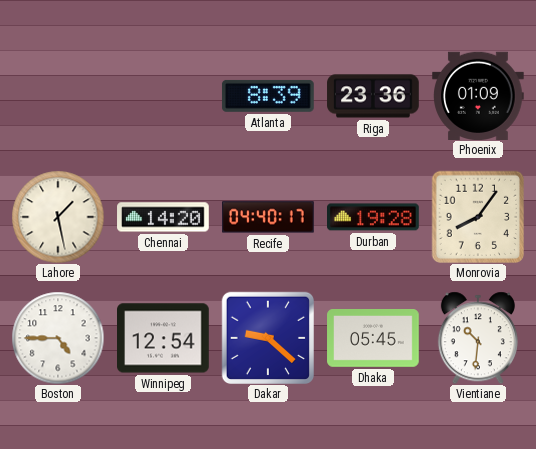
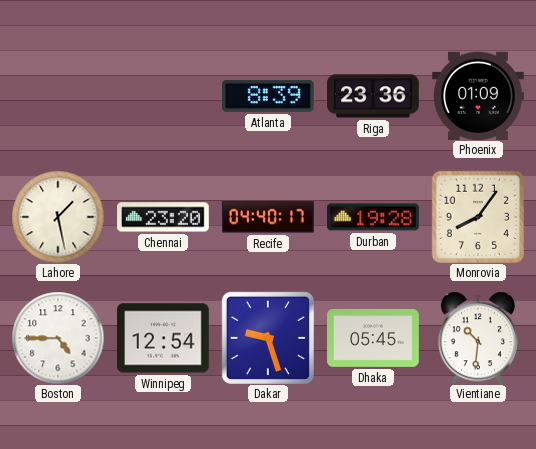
Chennai: 14:20 -> 23:20 (163, 217)
Dakar: 9:22 -> 9:27 (267, 337)
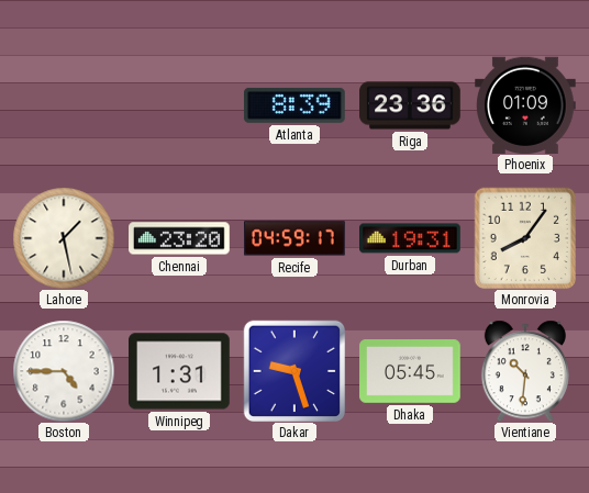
Recife: 04:40 -> 04:59 (294, 238)
Durban: 19:28 -> 19:31 (411, 238)
Winnipeg: 12:54 -> 1:31 (180, 371)
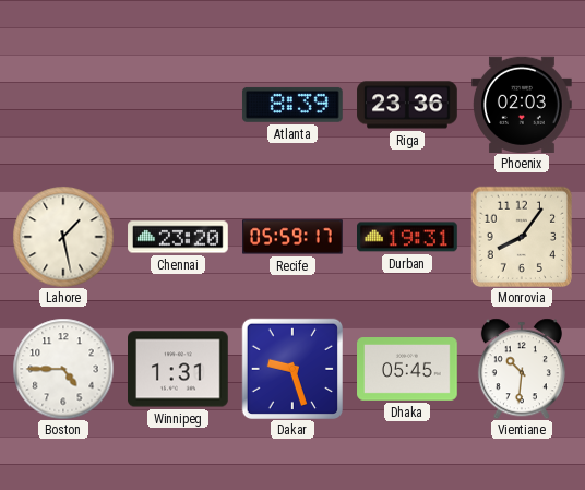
Phoenix: 01:09 -> 02:03 (523, 104)
Recife: 04:59 -> 05:59 (292, 237)
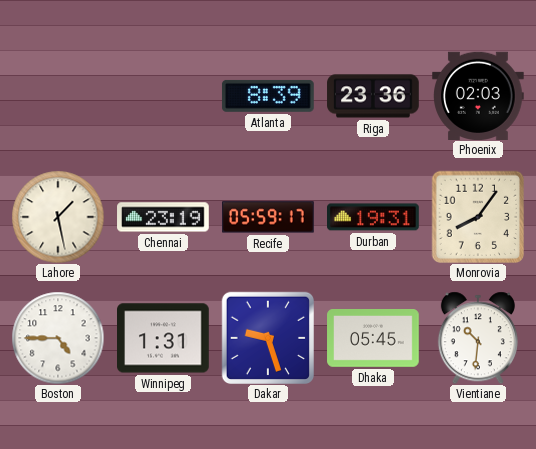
Chennai: 23:20 -> 23:19 (163, 217)
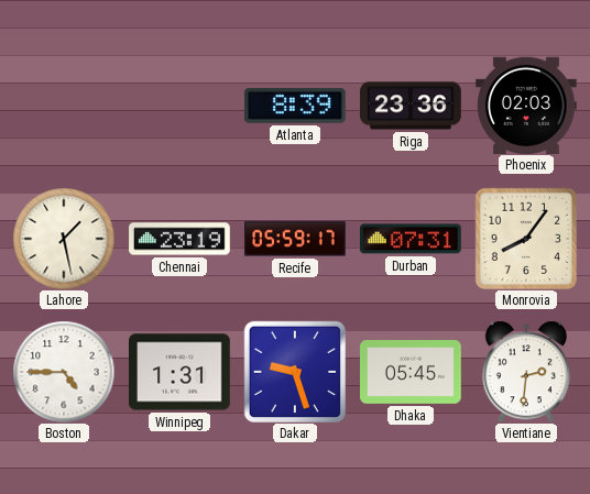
Durban: 19:31 -> 07:31 (412, 239)
Vientiane: 10:31 -> 2:31 (526, 372)
